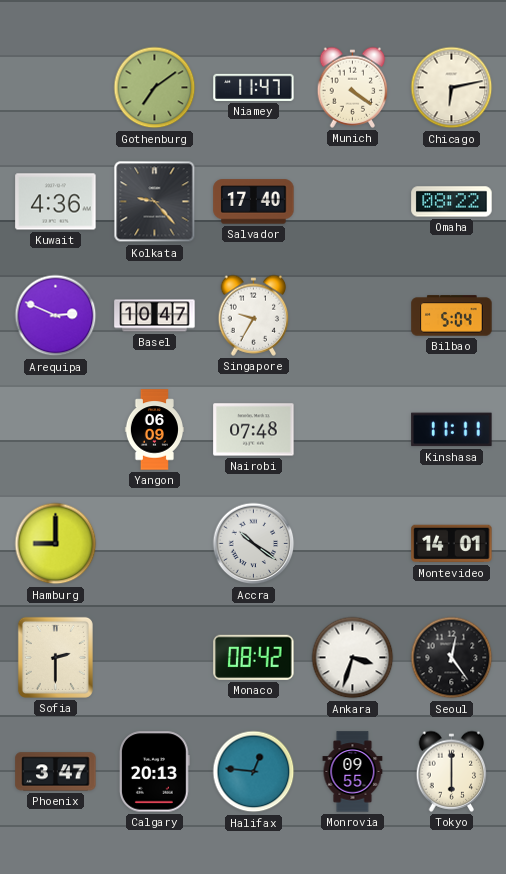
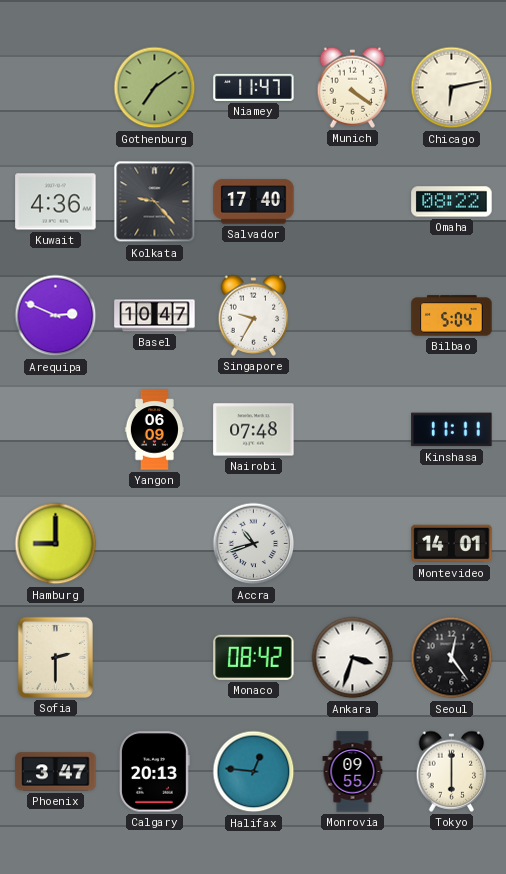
Accra: 10:21 -> 10:42 (254, 544)
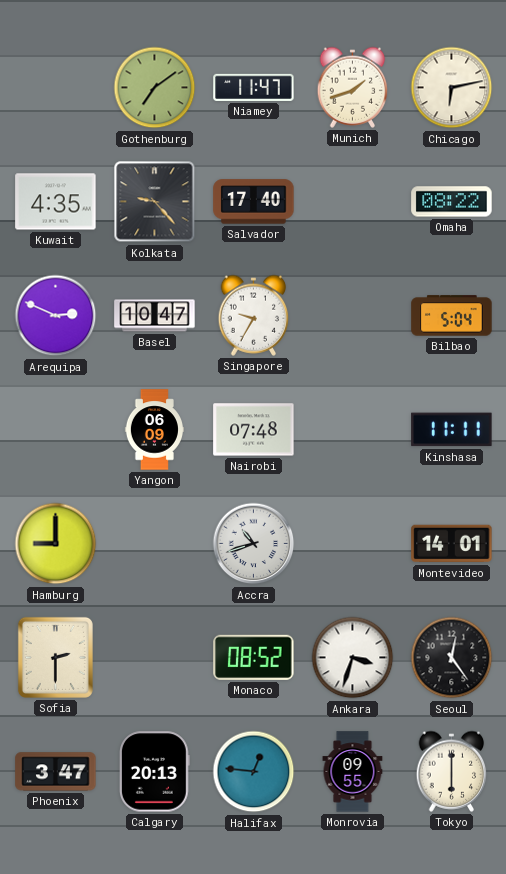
Munich: 4:21 -> 1:42 (353, 87)
Kuwait: 4:36 -> 4:35 (56, 202)
Monaco: 08:42 -> 08:52 (254, 657)
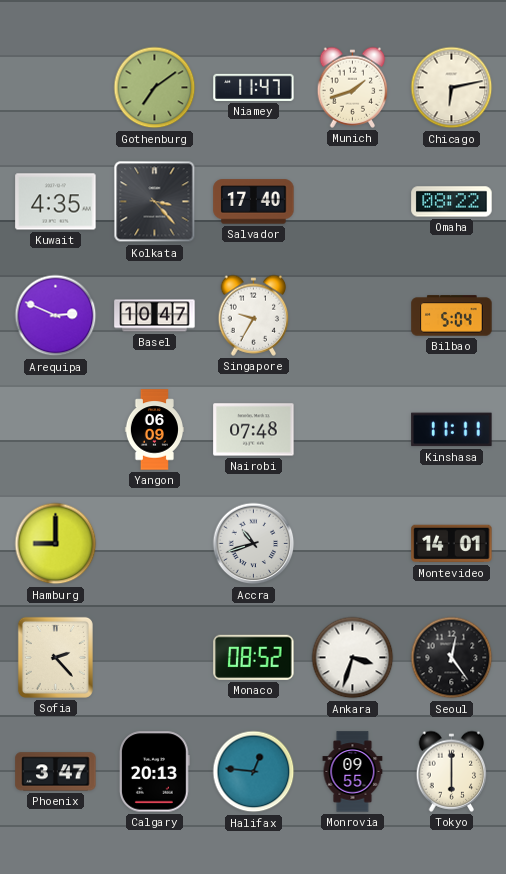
Kolkata: 9:23 -> 3:23 (155, 202)
Sofia: 2:30 -> 2:23 (55, 657)
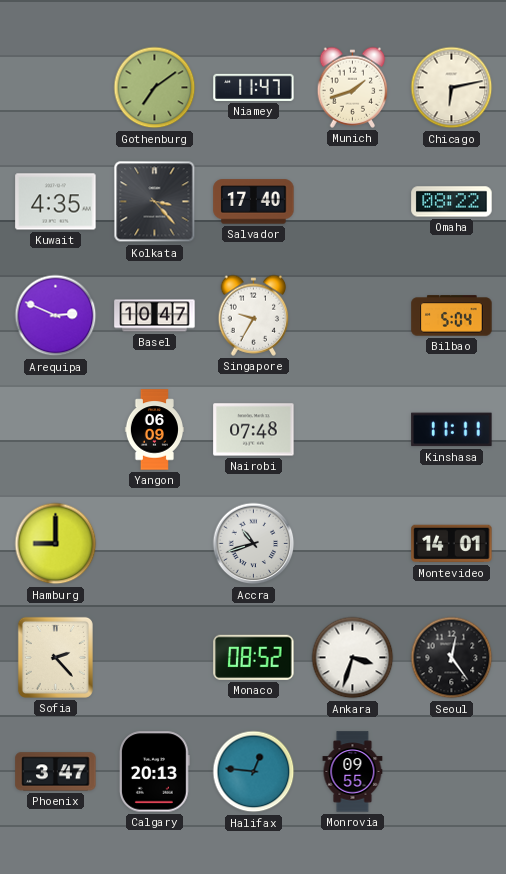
Tokyo: 6:00 -> none (452, 771)
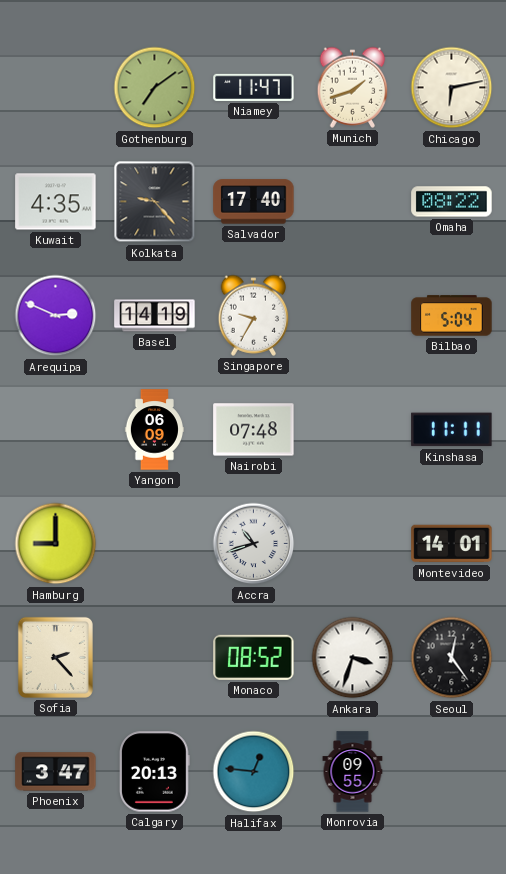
Kolkata: 3:23 -> 9:23 (155, 202)
Basel: 10:47 -> 14:19 (155, 316)
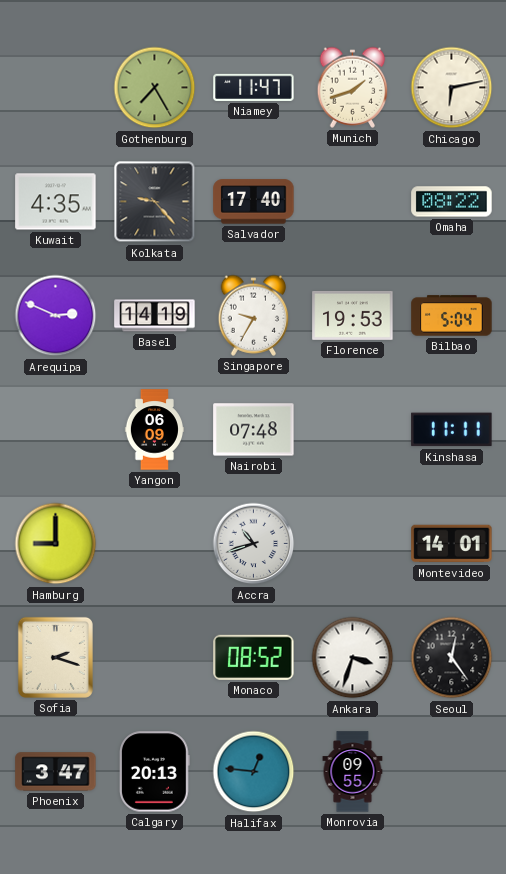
Gothenburg: 7:09 -> 7:25 (155, 88)
Florence: none -> 19:53 (353, 315)
Sofia: 2:23 -> 2:18 (55, 657)
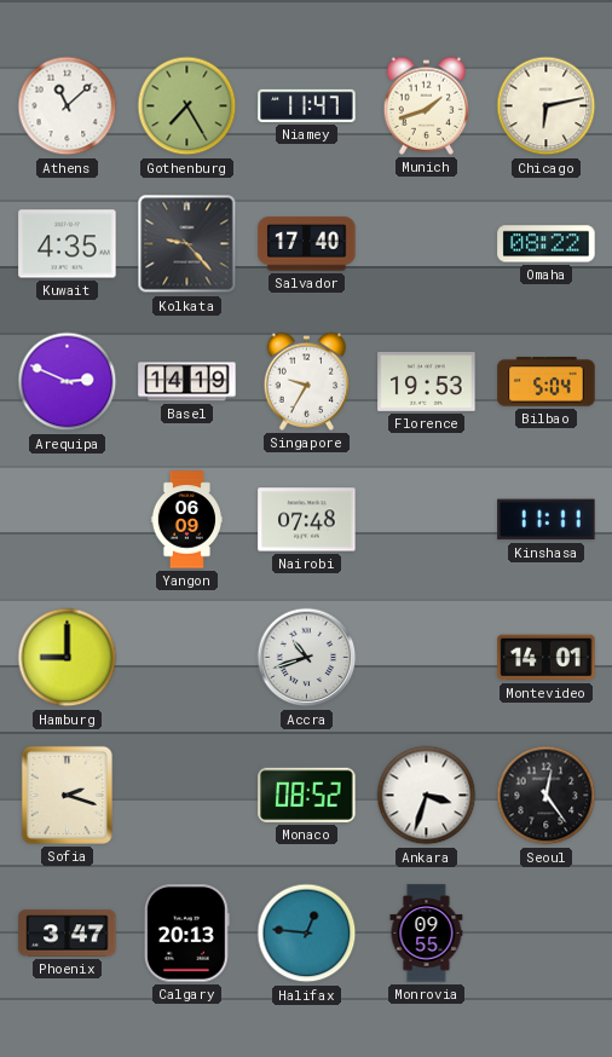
Athens: none -> 11:08 (68, 106)
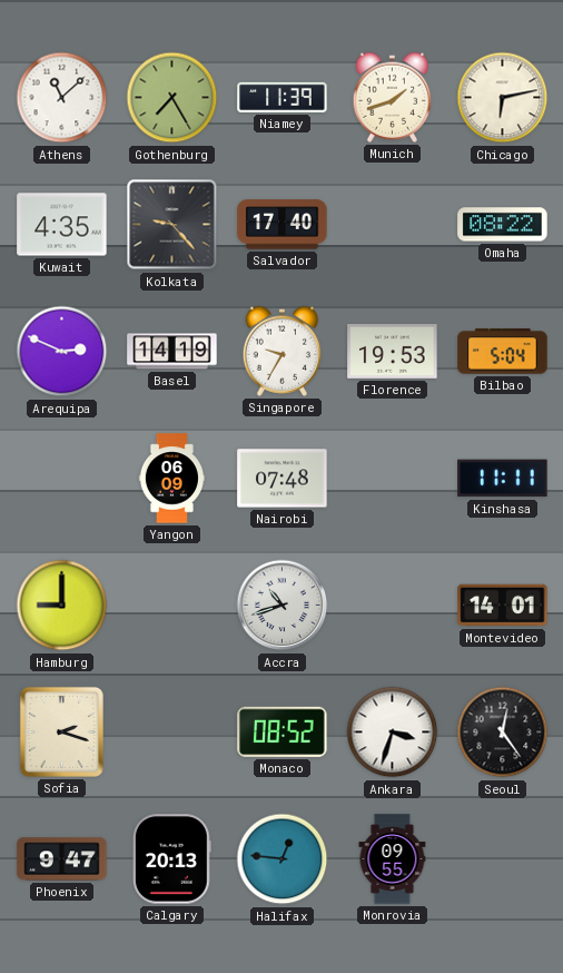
Niamey: 11:47 -> 11:39 (283, 97)
Phoenix: 3:47 -> 9:47 (62, 859)
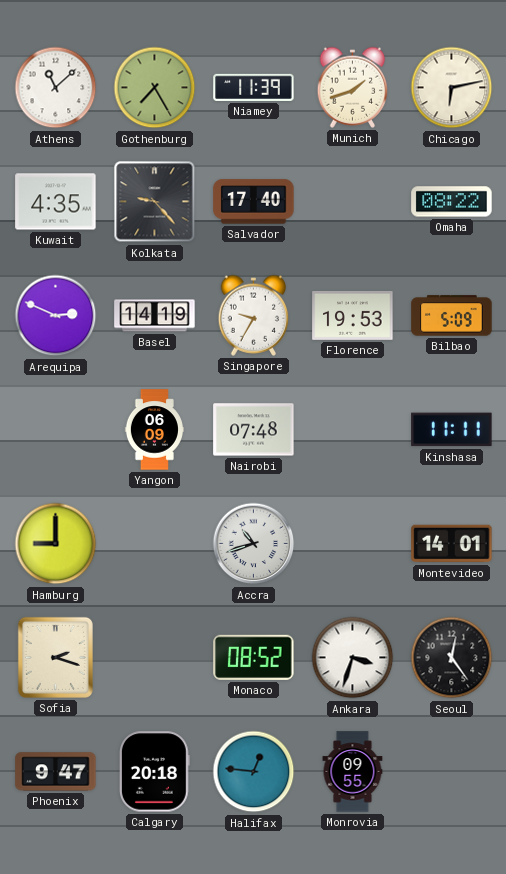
Bilbao: 5:04 -> 5:09 (452, 316)
Calgary: 20:13 -> 20:18 (154, 772)
